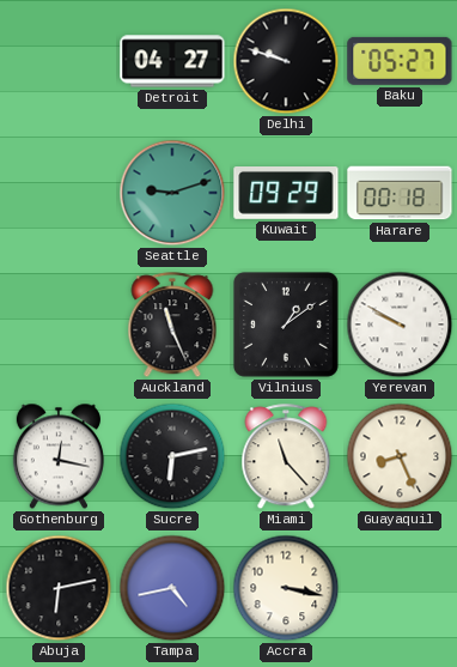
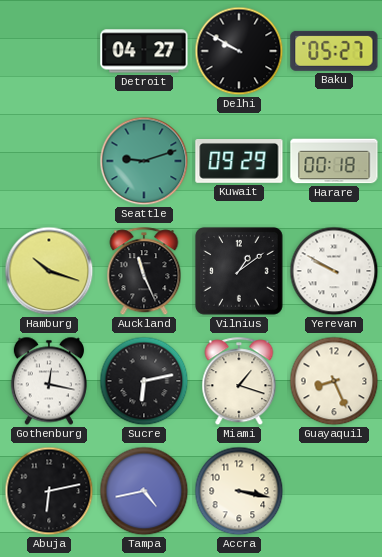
Delhi: 9:48 -> 9:50 (239, 51)
Hamburg: none -> 10:18 (49, 271)
Miami: 11:23 -> 1:18 (239, 382)
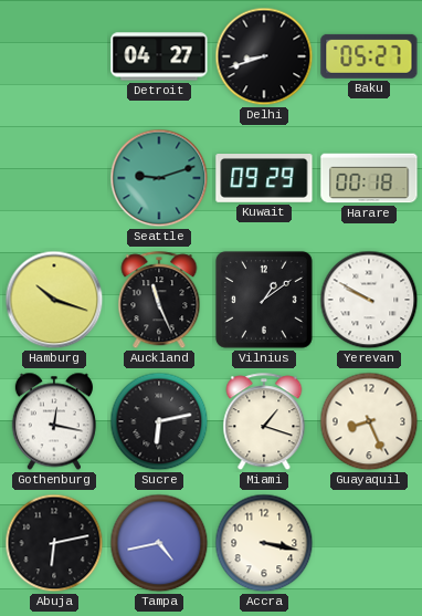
Delhi: 9:50 -> 8:42 (264, 56)
